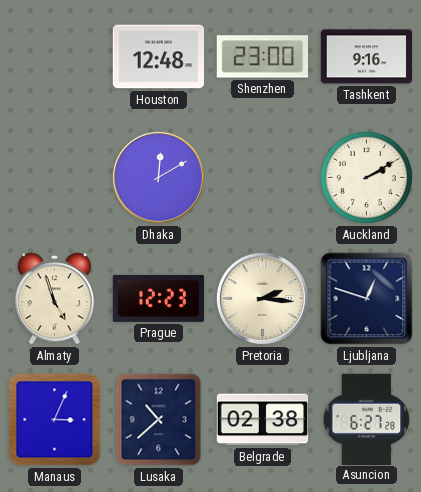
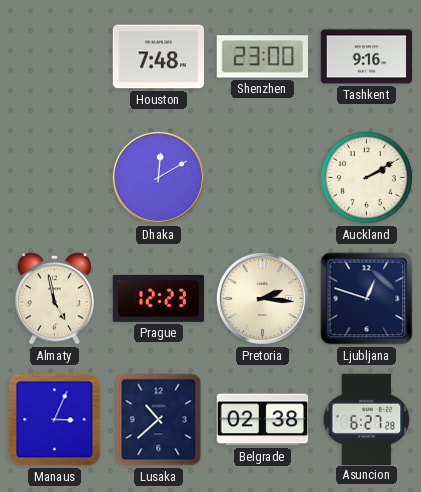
Houston: 12:48 -> 7:48 (159, 57)
Almaty: 4:57 -> 4:58 (55, 299)
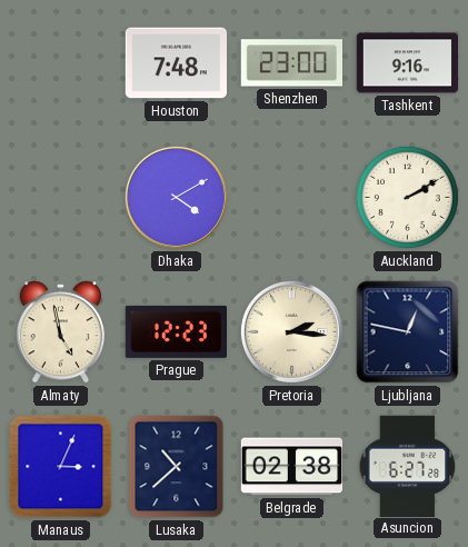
Dhaka: 12:10 -> 4:10 (176, 197)
Ljubljana: 12:48 -> 12:47 (408, 332)
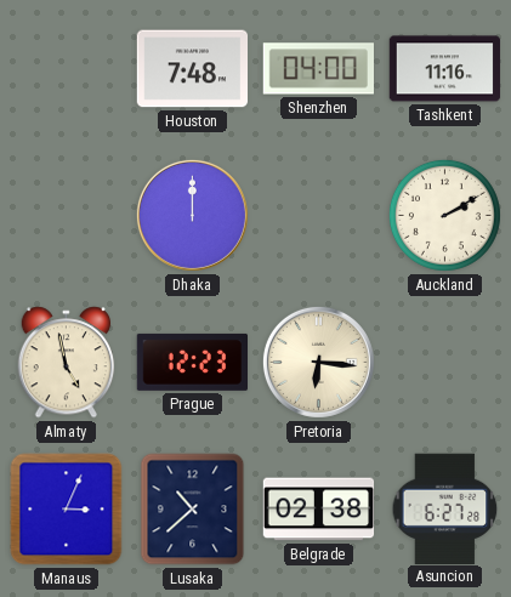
Shenzhen: 23:00 -> 04:00 (318, 69)
Tashkent: 9:16 -> 11:16 (445, 69)
Dhaka: 4:10 -> 12:00 (192, 215)
Pretoria: 2:16 -> 6:16 (318, 362)
Ljubljana: 12:47 -> none (408, 332)
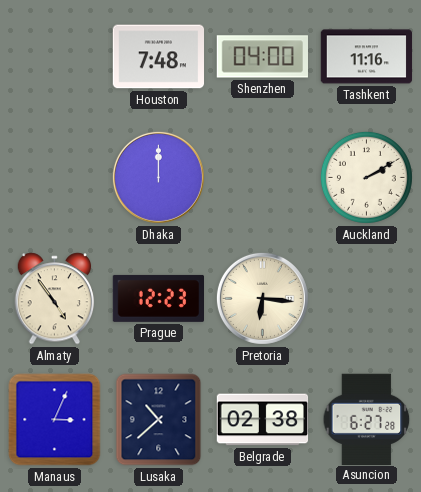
Almaty: 4:58 -> 4:54 (55, 299)
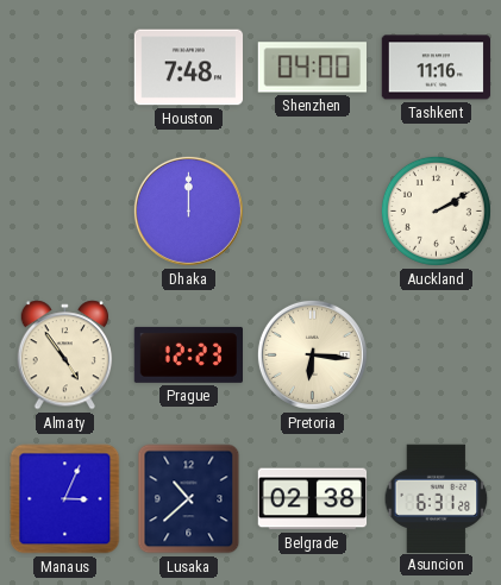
Asuncion: 6:27 -> 6:31 (437, 498)
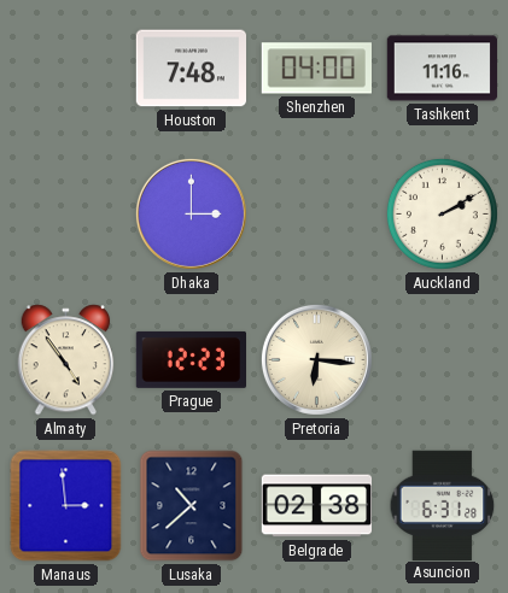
Dhaka: 12:00 -> 3:00 (191, 213)
Manaus: 3:04 -> 2:59 (66, 506)
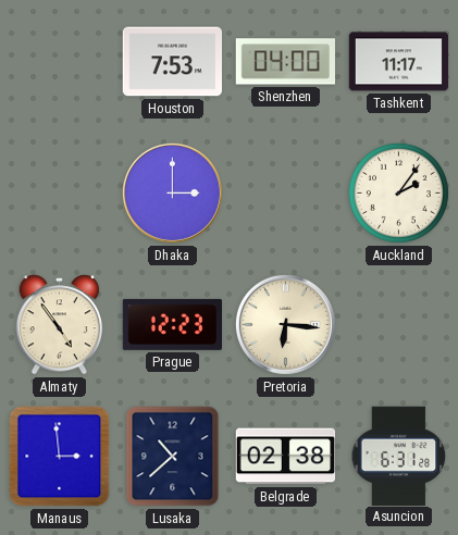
Houston: 7:48 -> 7:53 (173, 62)
Tashkent: 11:16 -> 11:17 (399, 62)
Auckland: 2:10 -> 2:06 (398, 192)
